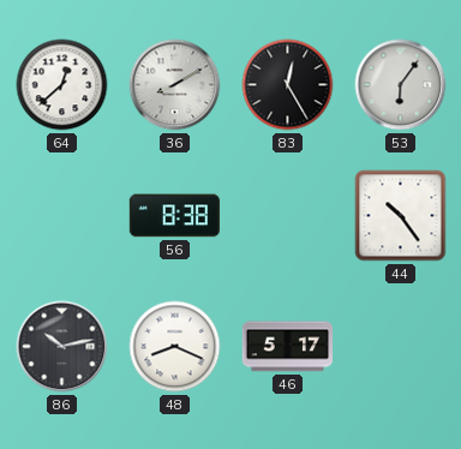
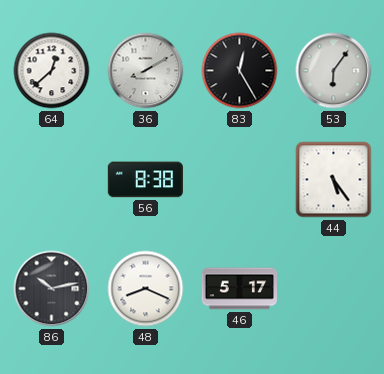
44: 10:24 -> 5:24 (334, 180)
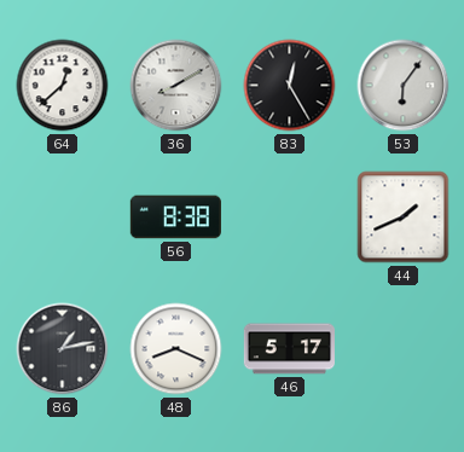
44: 5:24 -> 1:41 (404, 218)
86: 10:13 -> 1:13 (63, 349)
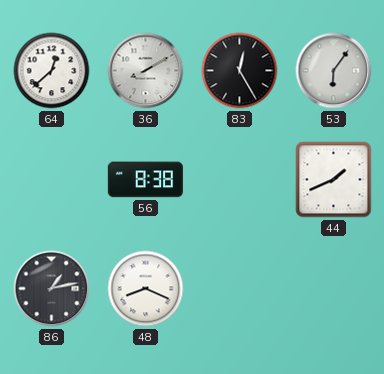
46: 5:17 -> none (289, 349)
